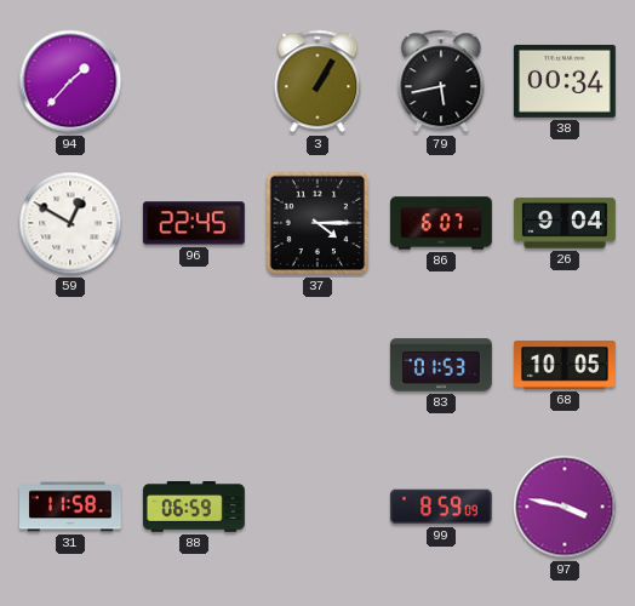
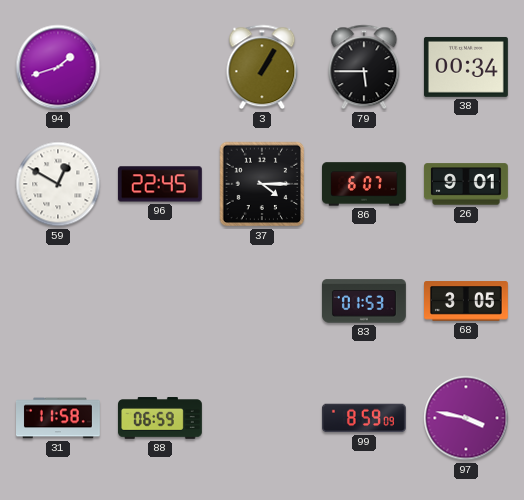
94: 1:37 -> 1:42 (58, 67)
79: 5:43 -> 5:45 (364, 67)
26: 9:04 -> 9:01 (466, 184)
68: 10:05 -> 3:05 (467, 301)
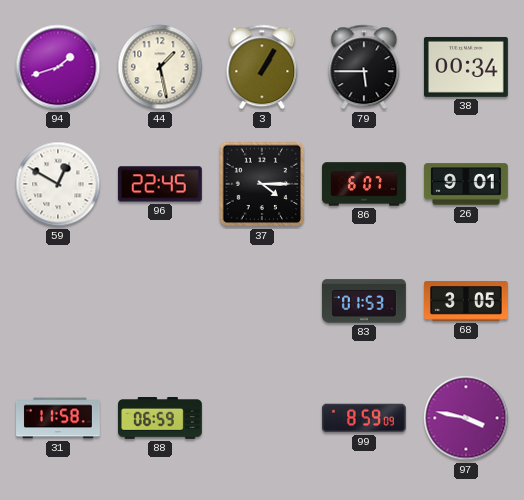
44: none -> 1:28 (160, 67)
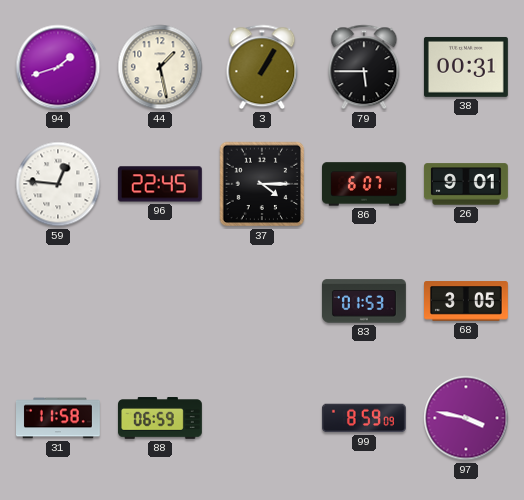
38: 00:34 -> 00:31 (466, 67)
59: 12:50 -> 12:46 (58, 184)
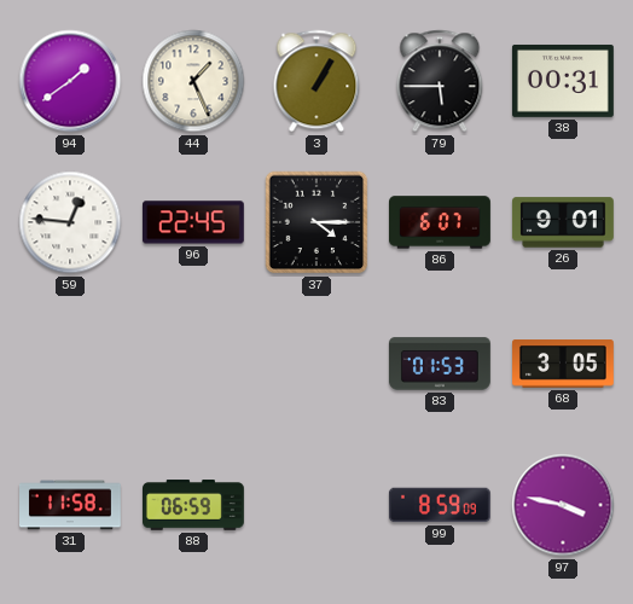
94: 1:42 -> 1:39 (70, 81)
44: 1:28 -> 1:26 (193, 81)
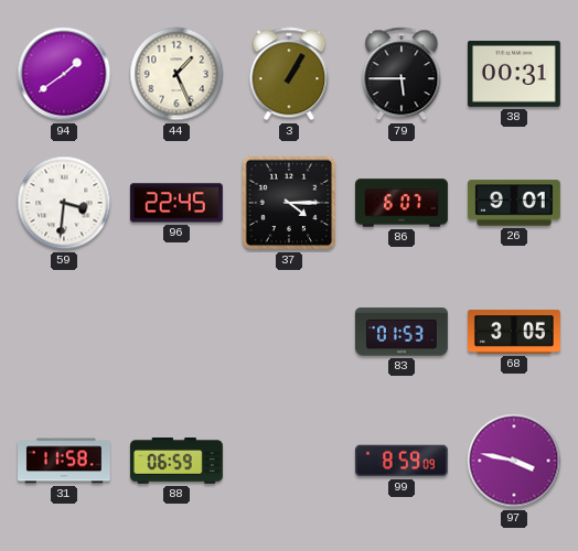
59: 12:46 -> 3:31 (64, 203)
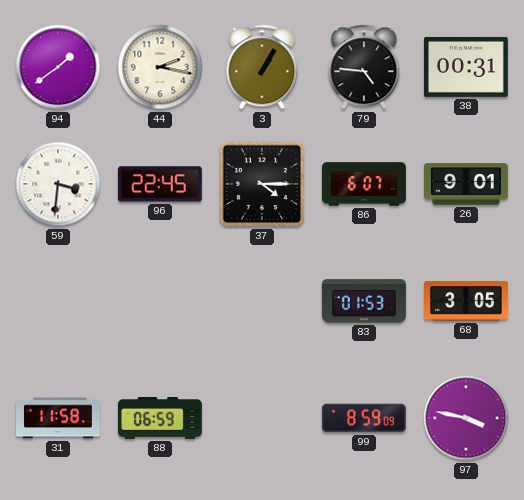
44: 1:26 -> 2:17 (160, 67)
79: 5:45 -> 4:46 (364, 67)
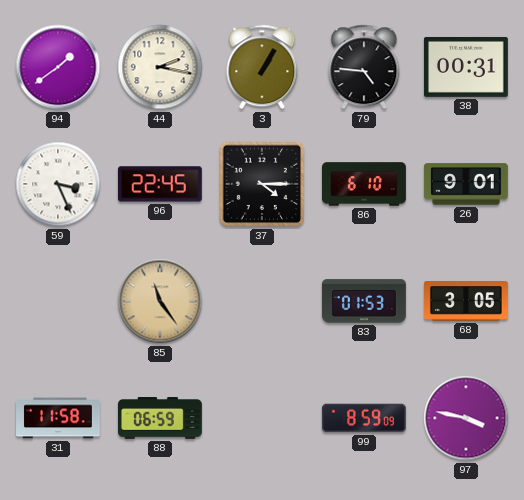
59: 3:31 -> 3:26 (58, 184)
86: 6:07 -> 6:10 (365, 184)
85: none -> 11:24 (160, 301)
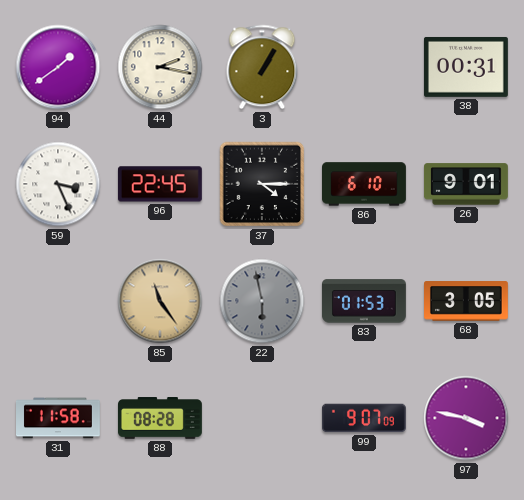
79: 4:46 -> none (364, 67)
22: none -> 5:58 (262, 301)
88: 06:59 -> 08:28 (161, 418)
99: 8:59 -> 9:07 (364, 418)
